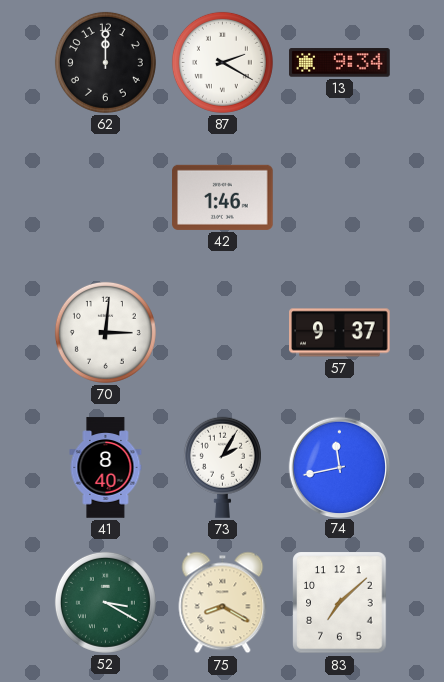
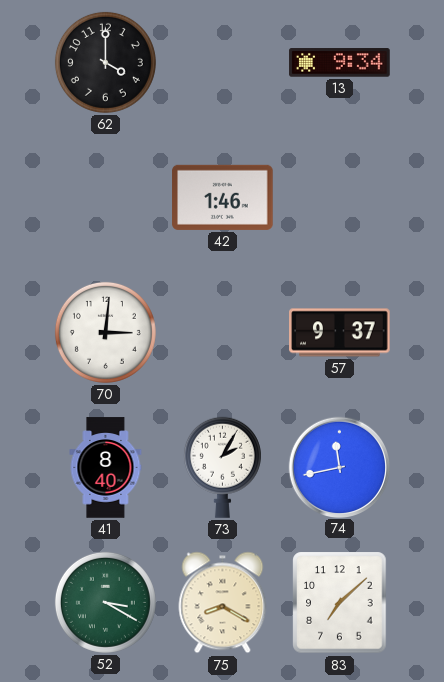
62: 12:00 -> 4:00 (105, 62)
87: 2:20 -> none (222, 62)
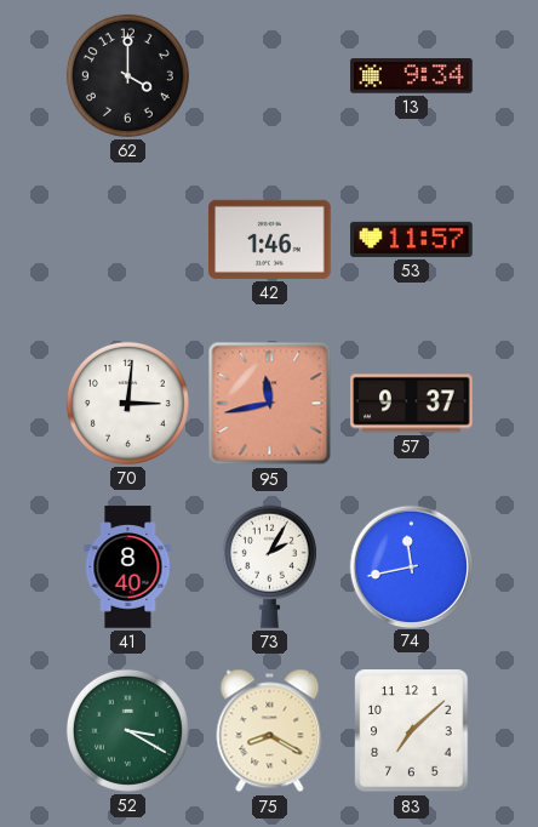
53: none -> 11:57 (412, 239)
95: none -> 11:43 (270, 404)
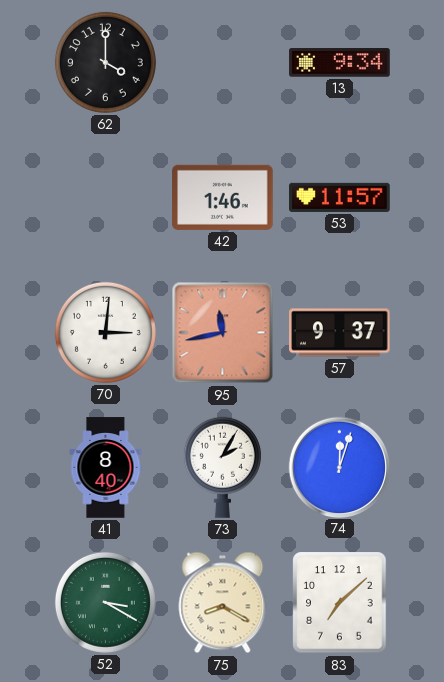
74: 11:43 -> 12:03 (339, 467)
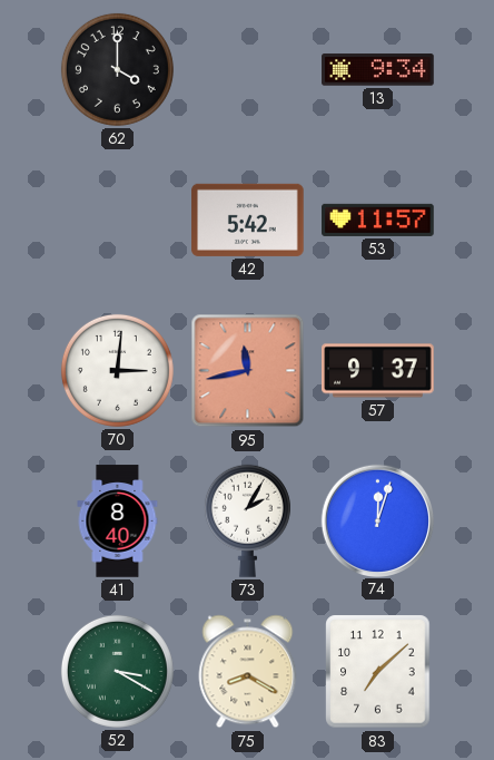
42: 1:46 -> 5:42 (248, 220)
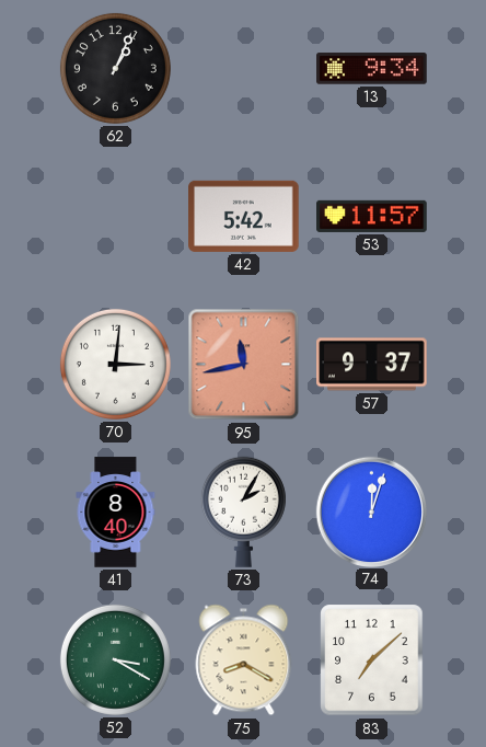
62: 4:00 -> 1:04 (115, 68)
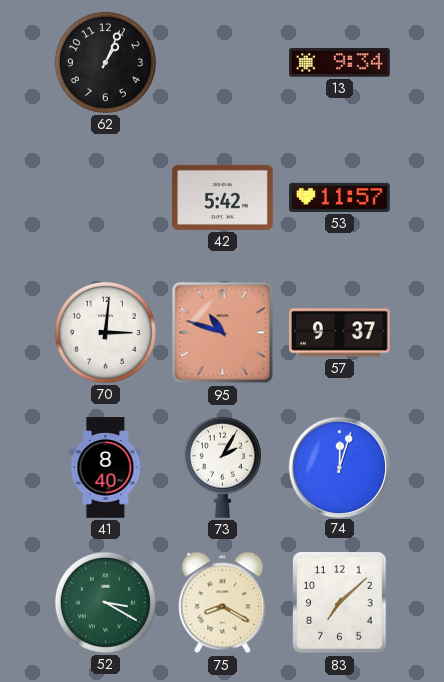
95: 11:43 -> 10:48 (223, 333)
